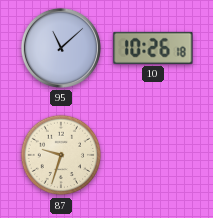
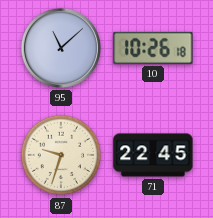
71: none -> 22:45 (153, 155)
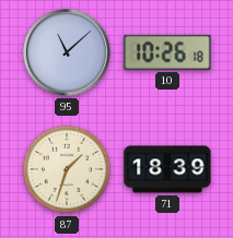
87: 9:33 -> 1:33 (67, 169)
71: 22:45 -> 18:39 (167, 169)
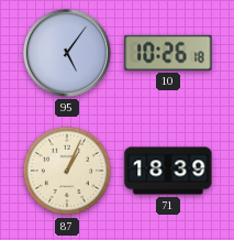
95: 11:08 -> 5:06 (67, 53)
87: 1:33 -> 1:04 (67, 171)
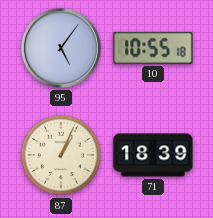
10: 10:26 -> 10:55 (153, 48)
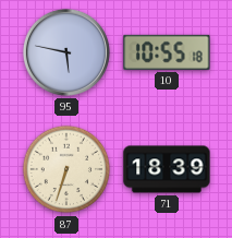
95: 5:06 -> 5:47 (66, 52)
87: 1:04 -> 6:33 (66, 169)
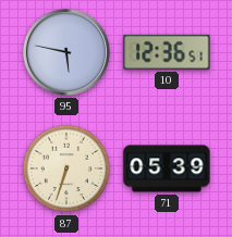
10: 10:55 -> 12:36 (167, 52)
71: 18:39 -> 05:39 (167, 169)
